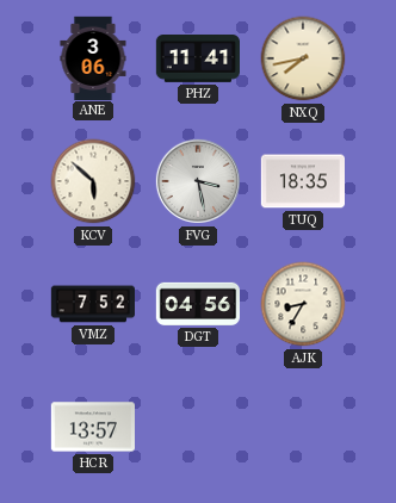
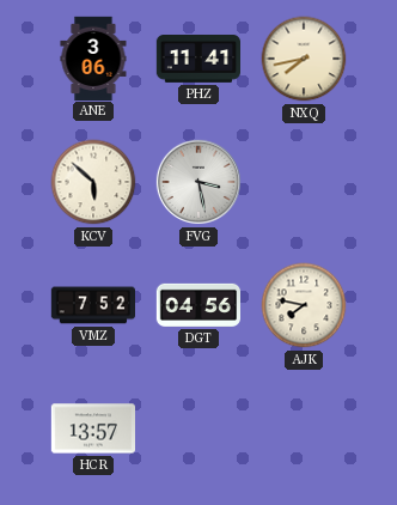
TUQ: 18:35 -> none (302, 181)
AJK: 8:35 -> 7:47 (304, 305)
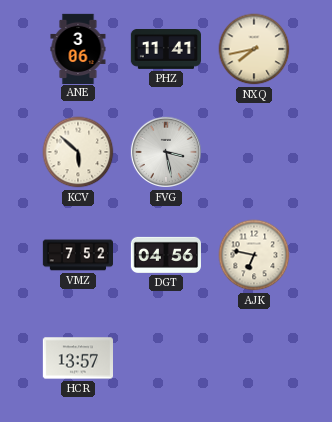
AJK: 7:47 -> 6:47 (254, 255)
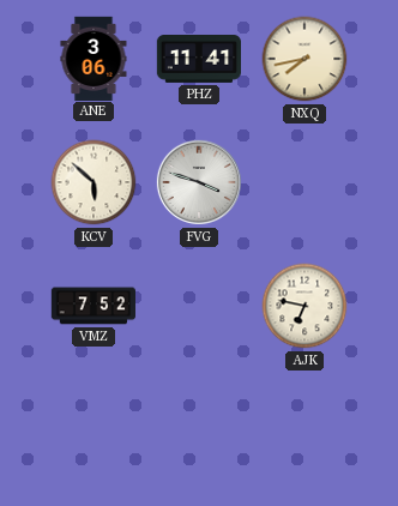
FVG: 3:28 -> 3:48 (199, 182)
DGT: 04:56 -> none (165, 255)
HCR: 13:57 -> none (77, 358)
